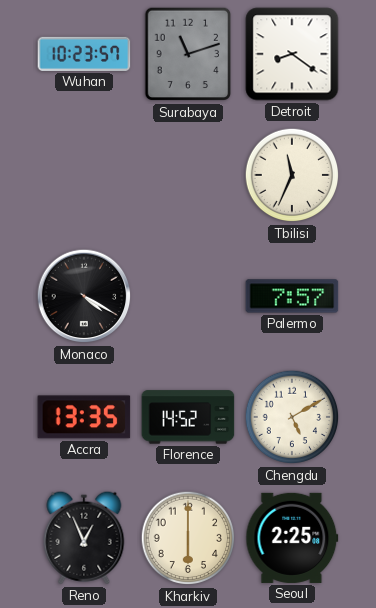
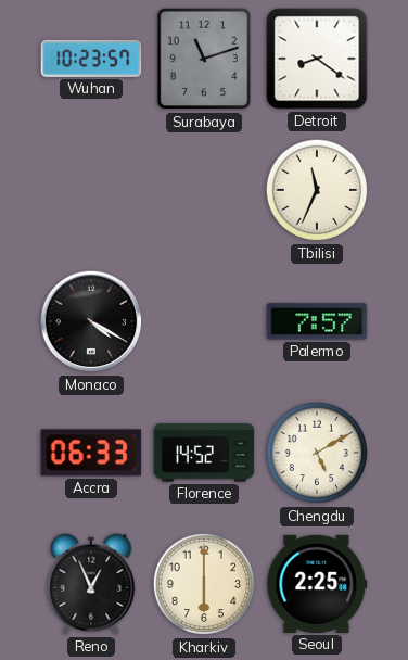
Accra: 13:35 -> 06:33 (91, 453)
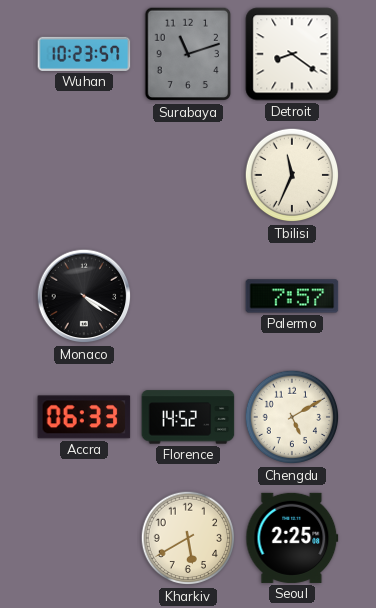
Reno: 12:56 -> none (91, 584)
Kharkiv: 6:00 -> 5:40 (188, 538)
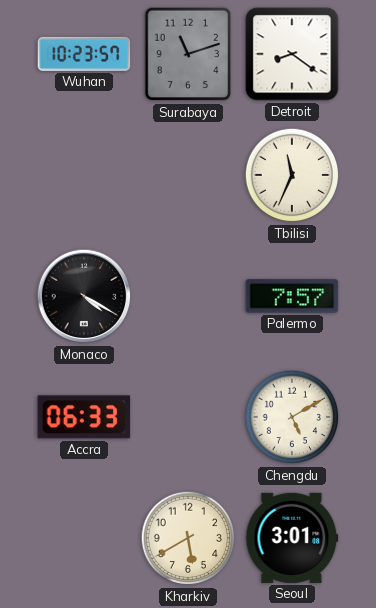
Florence: 14:52 -> none (188, 417)
Seoul: 2:25 -> 3:01 (292, 538)
